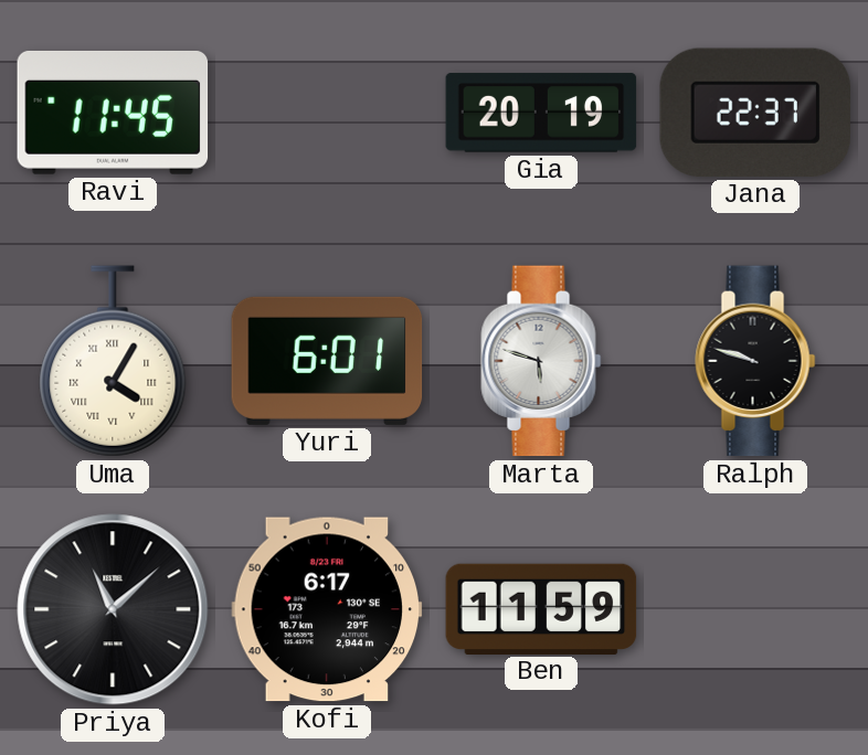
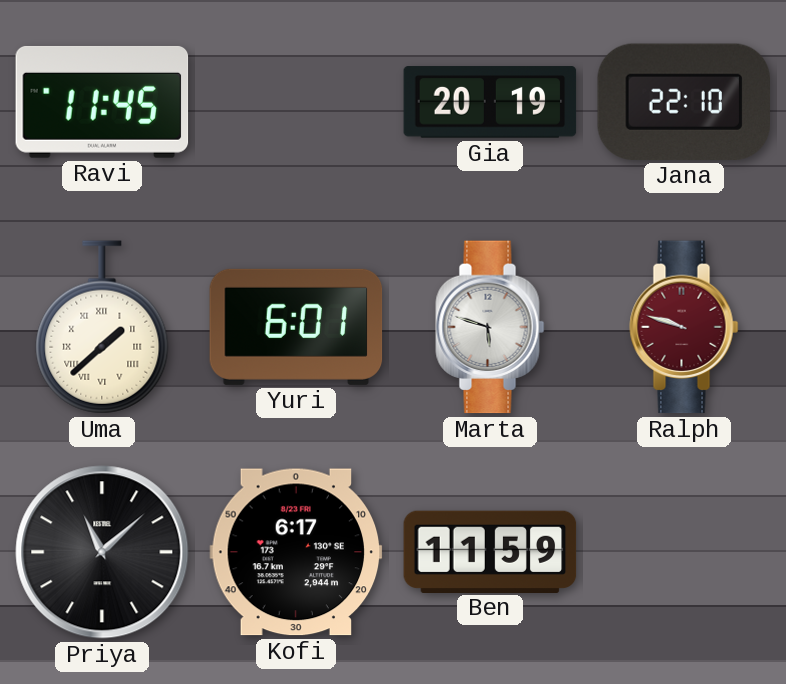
Jana: 22:37 -> 22:10 (684, 102)
Uma: 4:05 -> 1:38 (102, 327)
Ralph dial: black -> burgundy (684, 327)
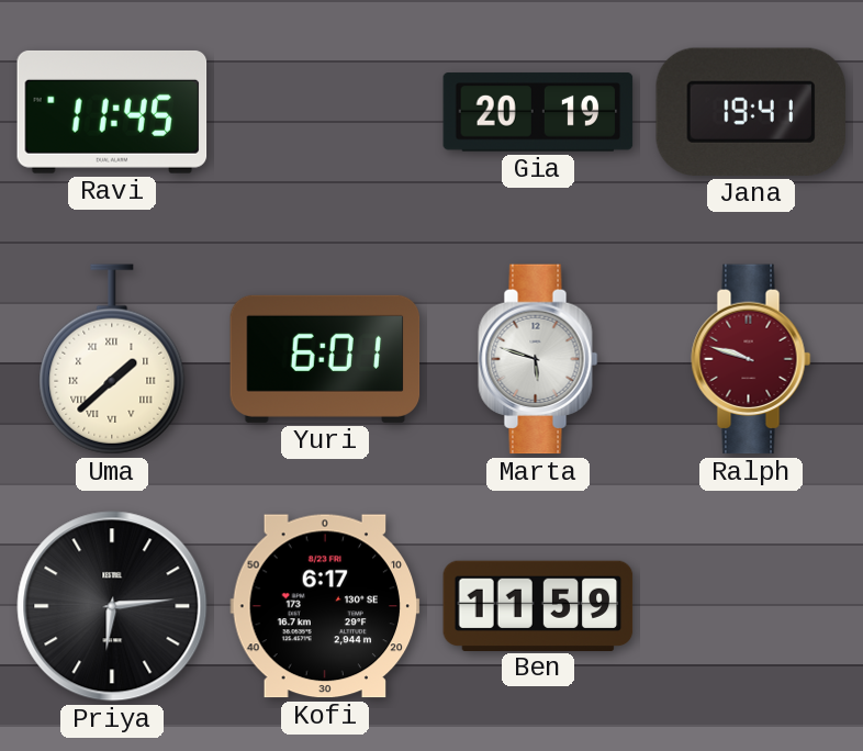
Jana: 22:10 -> 19:41 (751, 112)
Priya: 11:08 -> 6:14 (112, 606)
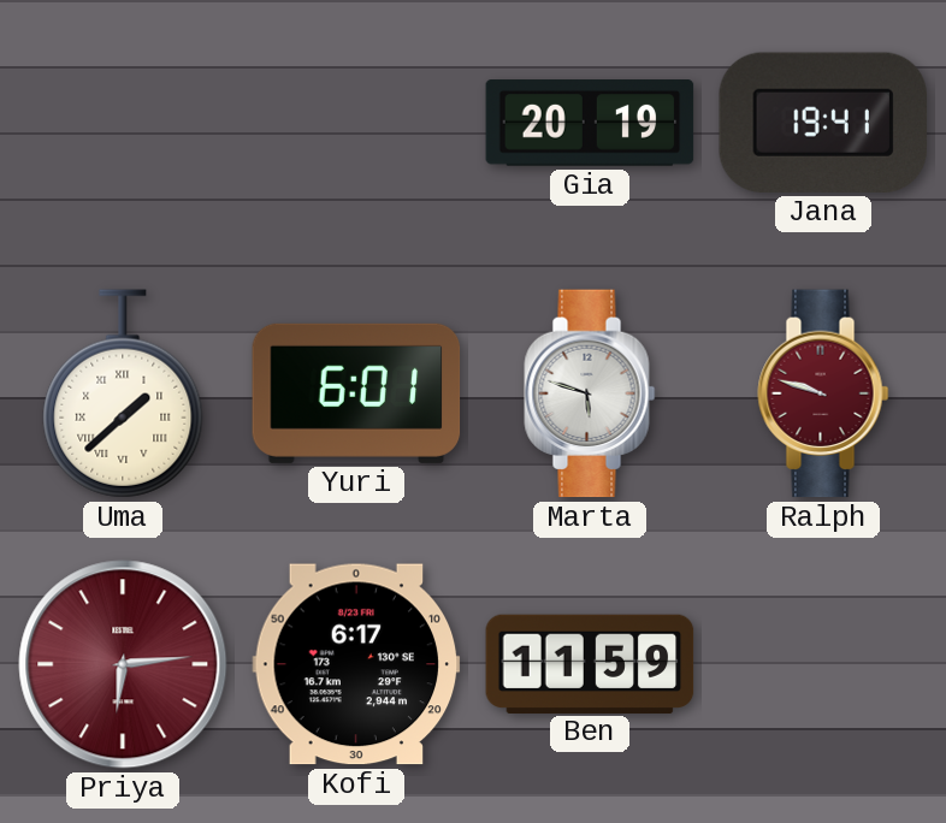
Ravi: 11:45 -> none (112, 112)
Priya dial: black -> burgundy (123, 664)
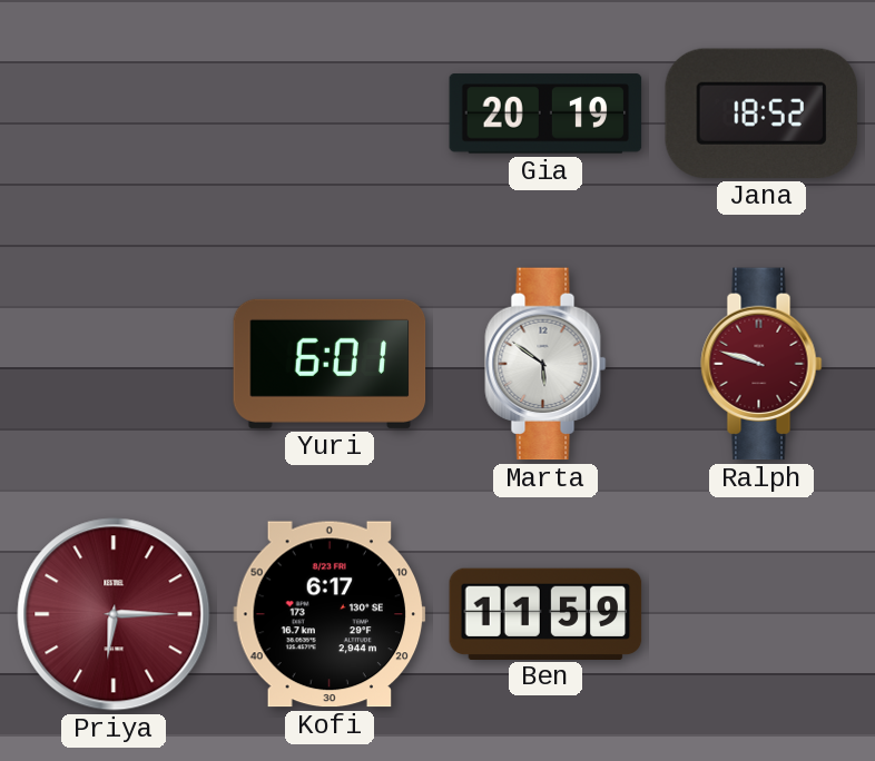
Jana: 19:41 -> 18:52 (761, 113)
Uma: 1:38 -> none (123, 393)
Marta: 5:48 -> 5:51 (545, 364)
Priya: 6:14 -> 6:15 (114, 614)
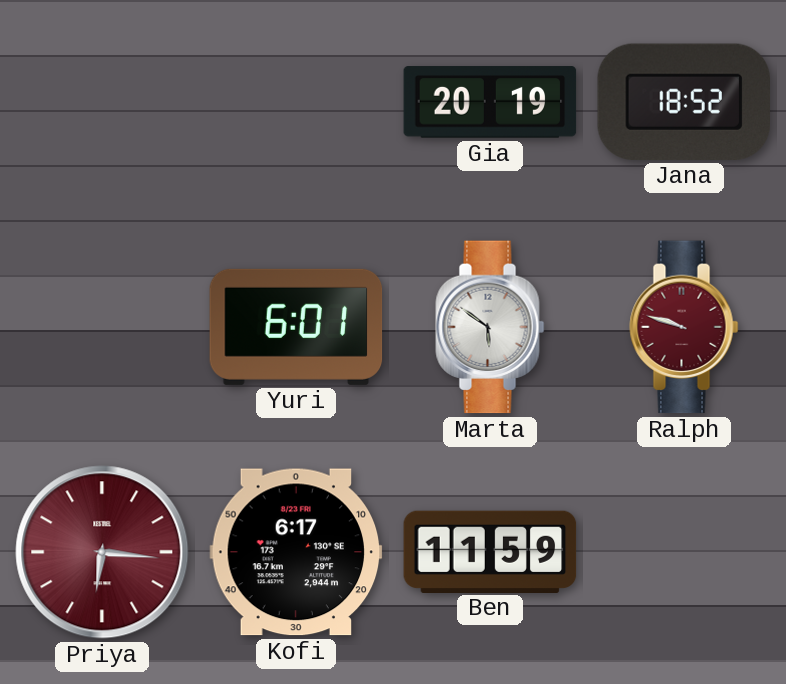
Priya: 6:15 -> 6:16 (102, 552)
